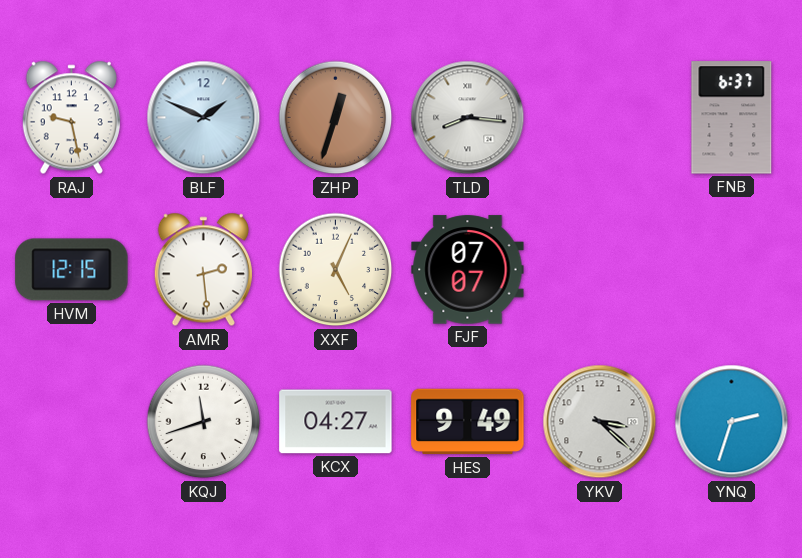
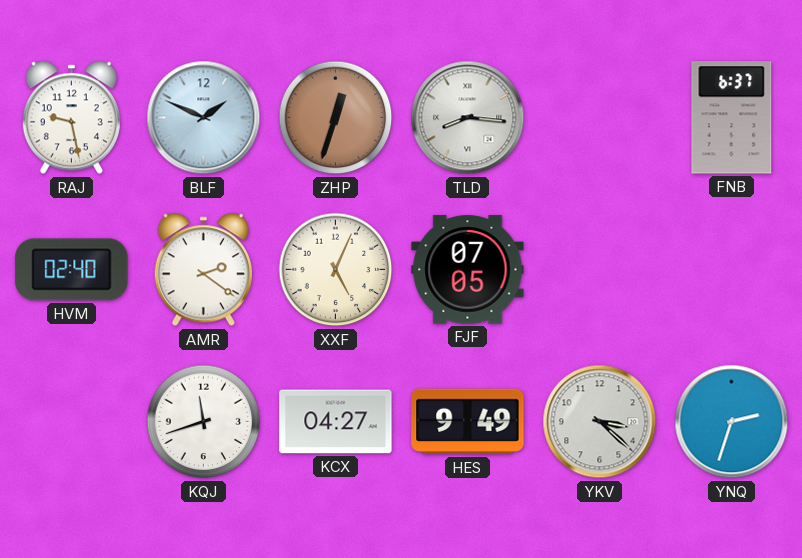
HVM: 12:15 -> 02:40 (72, 270)
AMR: 2:29 -> 2:21 (203, 270)
FJF: 07:07 -> 07:05 (468, 270)
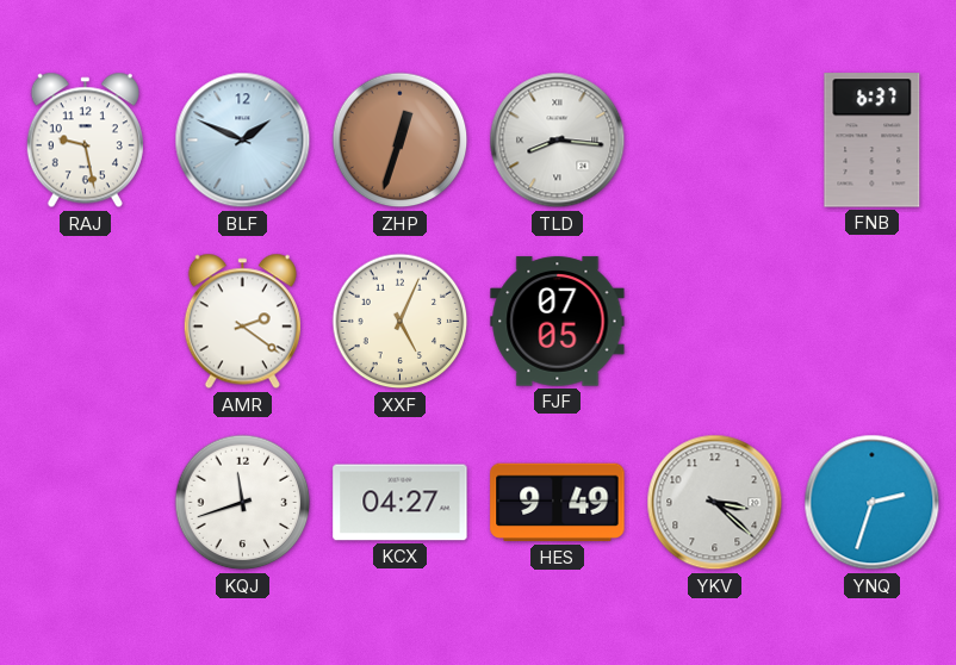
HVM: 02:40 -> none (72, 270)
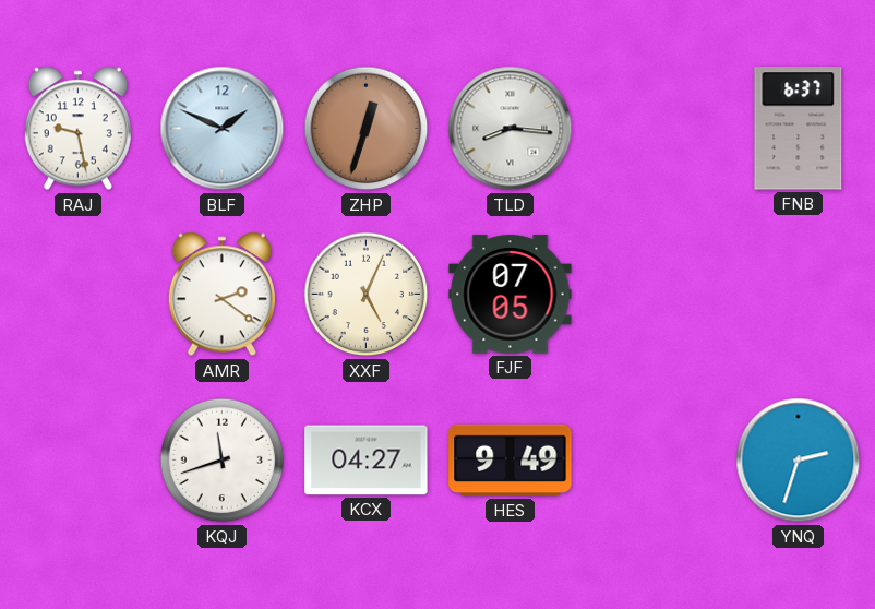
YKV: 3:22 -> none (715, 503)
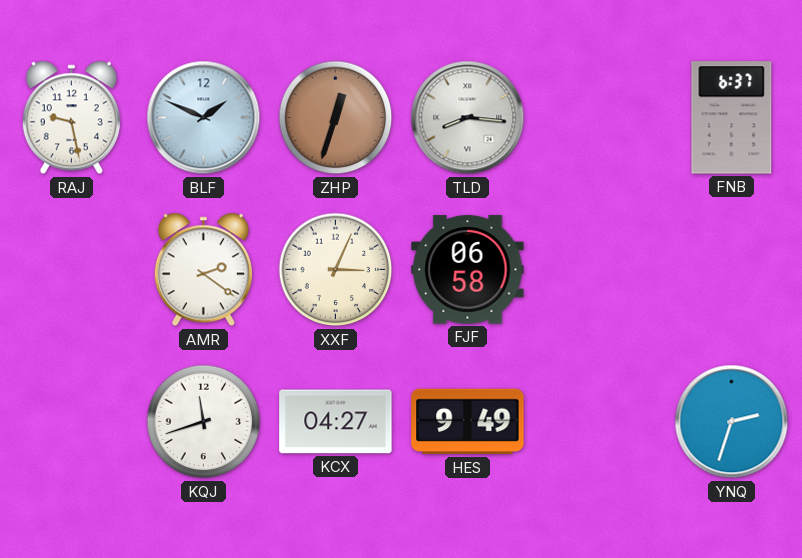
XXF: 5:04 -> 3:04 (336, 270)
FJF: 07:05 -> 06:58 (468, 270)
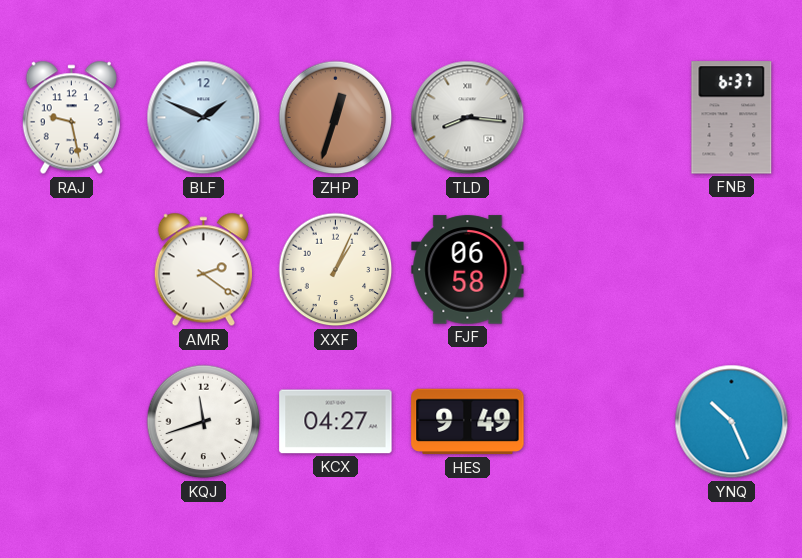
XXF: 3:04 -> 1:04 (336, 270)
YNQ: 2:33 -> 10:26 (732, 422)
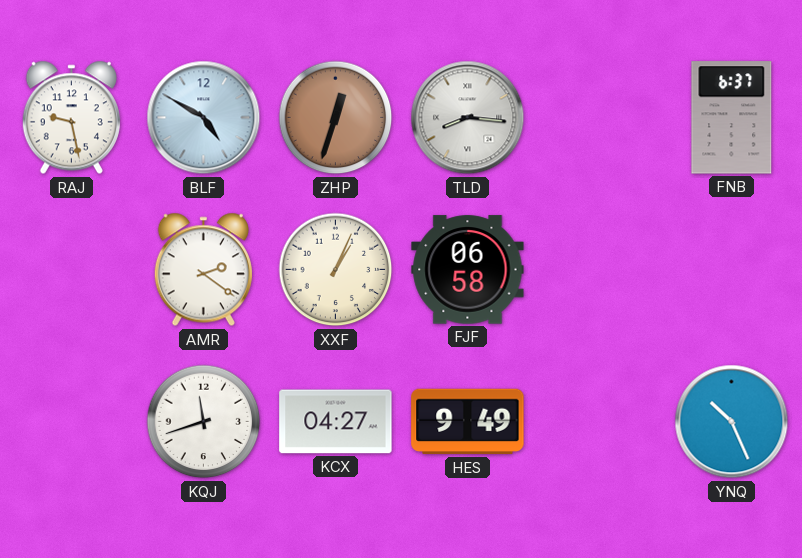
BLF: 1:49 -> 4:50 (204, 118)
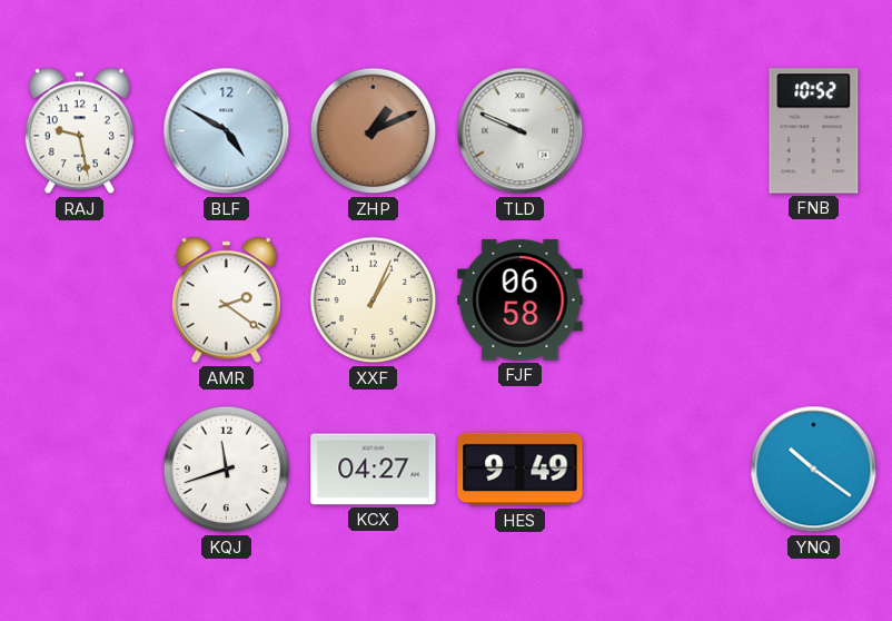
ZHP: 12:33 -> 1:11 (374, 131)
TLD: 8:16 -> 9:49 (521, 131)
FNB: 6:37 -> 10:52 (814, 131)
YNQ: 10:26 -> 10:21 (814, 470)
